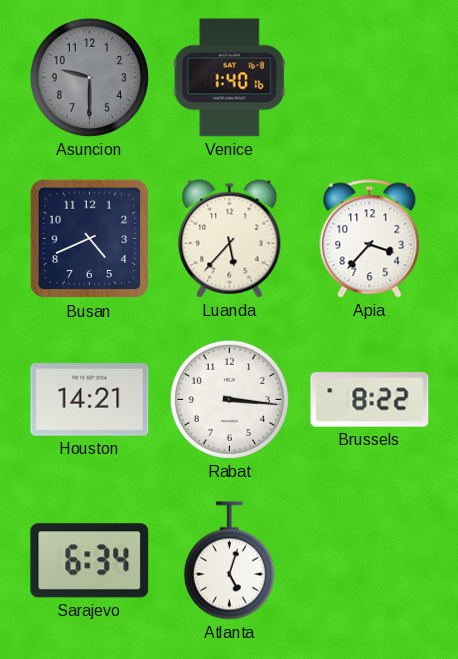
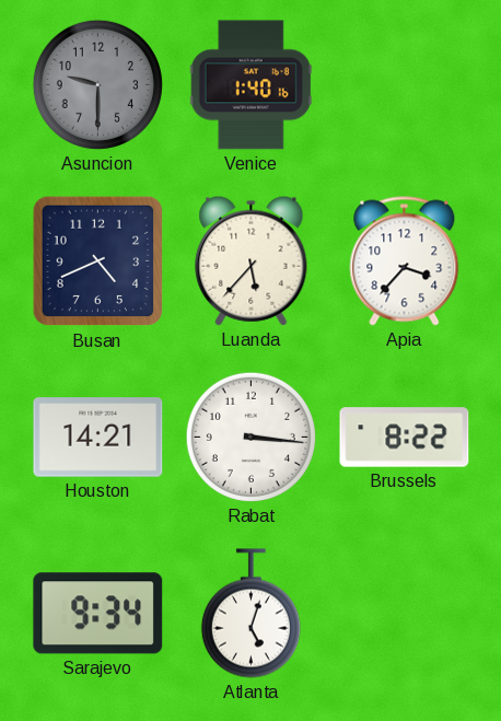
Sarajevo: 6:34 -> 9:34 (98, 614)
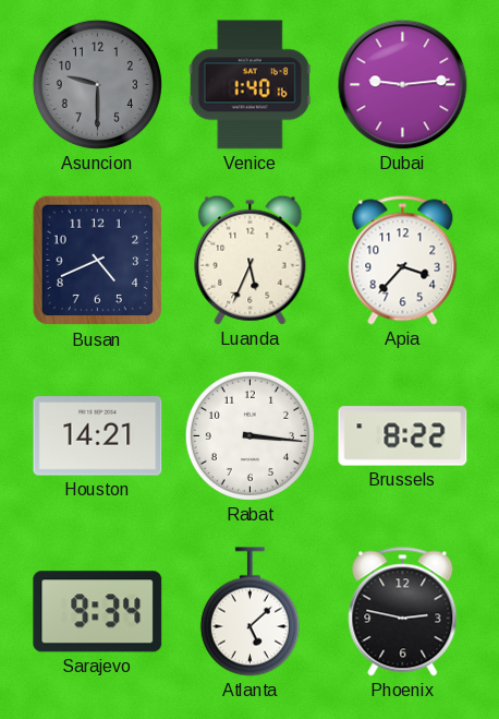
Dubai: none -> 9:14 (403, 85)
Luanda: 5:37 -> 5:34 (251, 260)
Atlanta: 5:03 -> 5:08 (249, 612)
Phoenix: none -> 2:47 (403, 612)
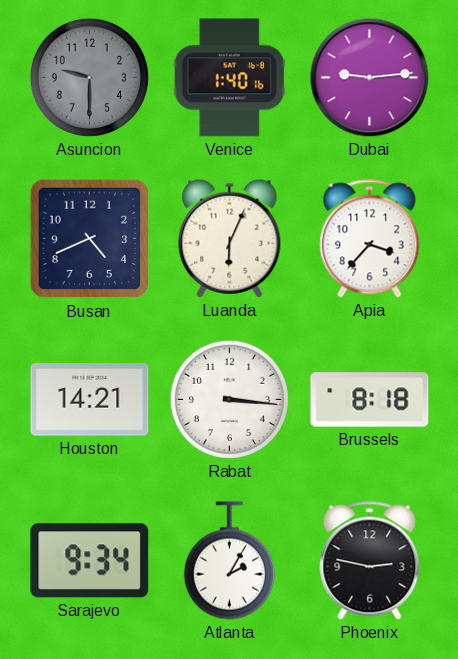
Luanda: 5:34 -> 6:04 (230, 238)
Brussels: 8:22 -> 8:18 (370, 400)
Atlanta: 5:08 -> 2:05 (229, 561)
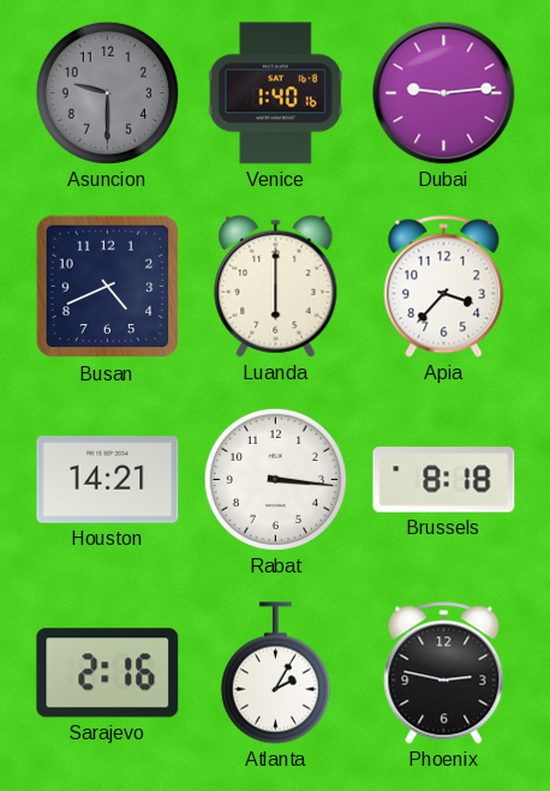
Luanda: 6:04 -> 6:00 (276, 286)
Sarajevo: 9:34 -> 2:16 (108, 673)
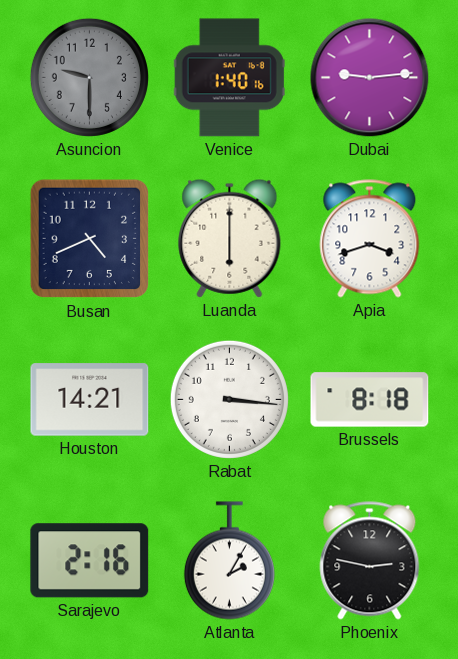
Apia: 3:37 -> 3:42 (370, 239)
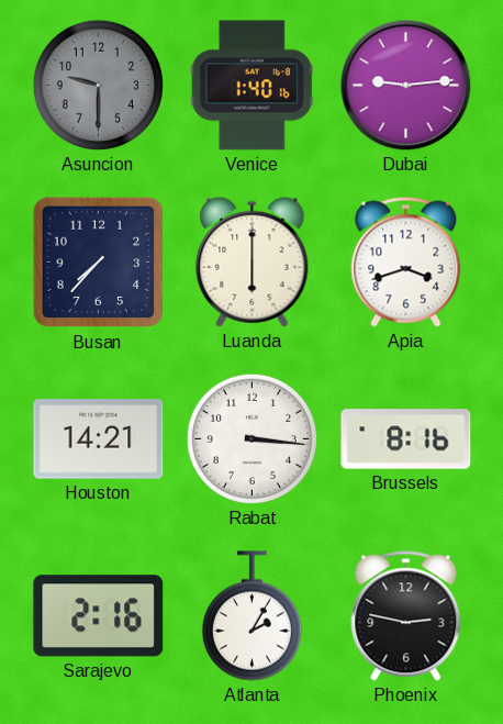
Busan: 4:41 -> 7:37 (99, 263)
Brussels: 8:18 -> 8:16 (406, 439)
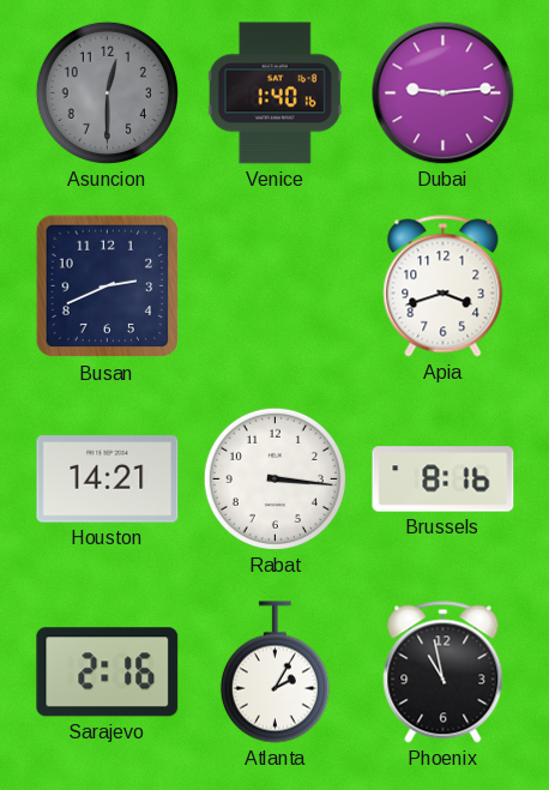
Asuncion: 9:30 -> 12:30 (107, 92)
Busan: 7:37 -> 2:41 (108, 287)
Luanda: 6:00 -> none (253, 261)
Phoenix: 2:47 -> 10:58 (444, 673)
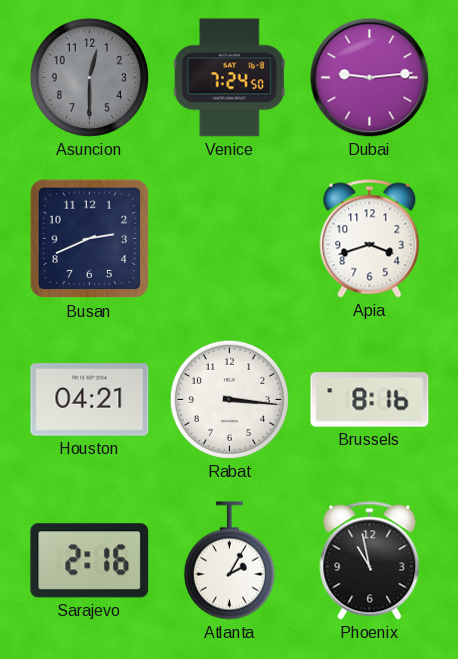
Venice: 1:40 -> 7:24 (229, 78)
Houston: 14:21 -> 04:21 (90, 400)
